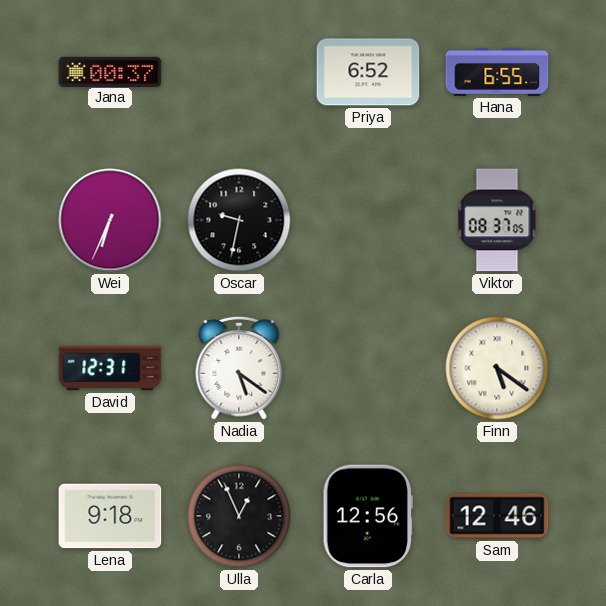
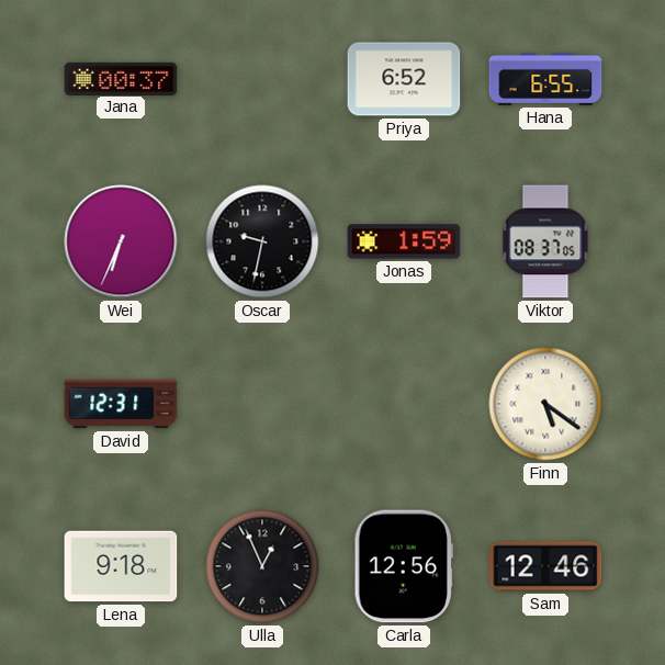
Jonas: none -> 1:59 (404, 241)
Nadia: 5:21 -> none (239, 369)
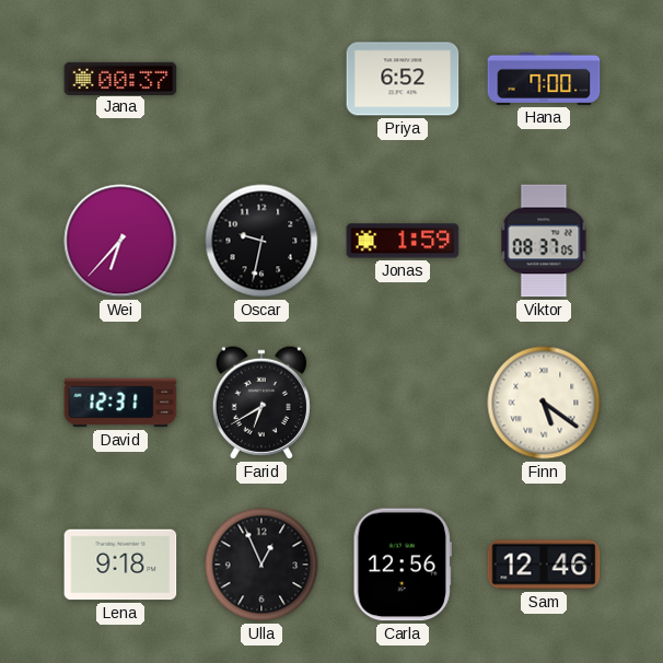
Hana: 6:55 -> 7:00 (544, 79)
Wei: 6:34 -> 6:37 (120, 241)
Farid: none -> 6:40 (261, 403)
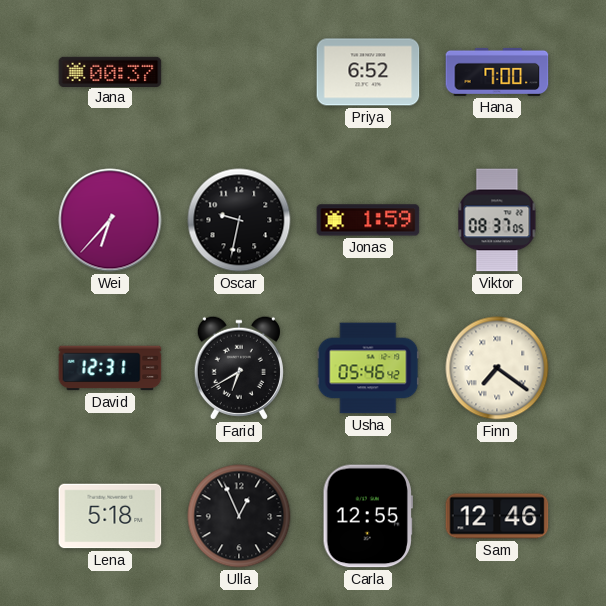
Usha: none -> 05:46 (368, 368)
Finn: 5:21 -> 7:21 (497, 368)
Lena: 9:18 -> 5:18 (110, 516)
Carla: 12:56 -> 12:55 (368, 516)
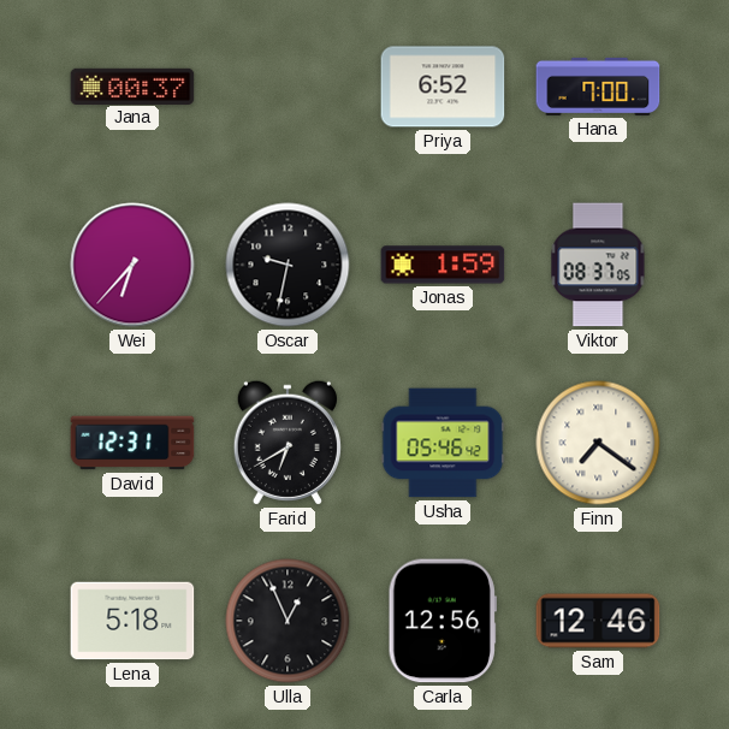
Carla: 12:55 -> 12:56 (443, 621)
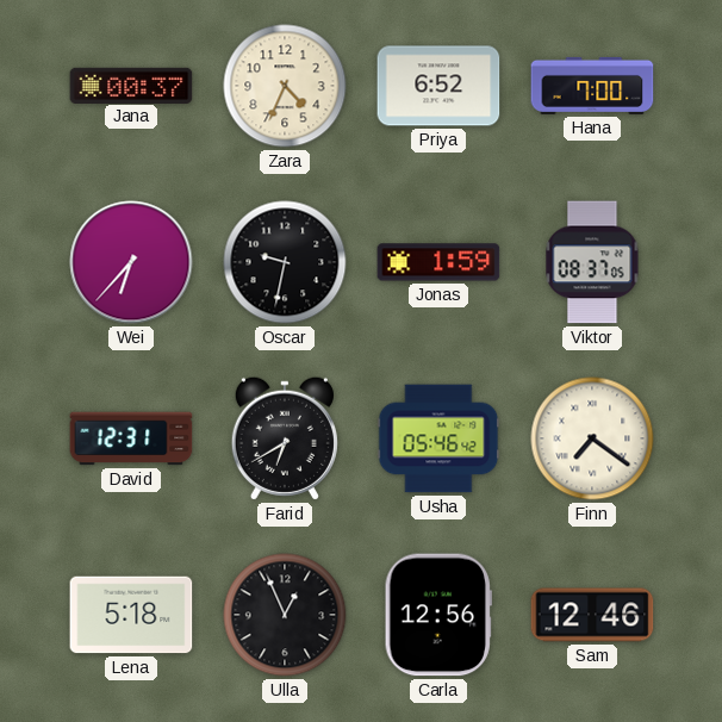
Zara: none -> 4:34 (285, 86)
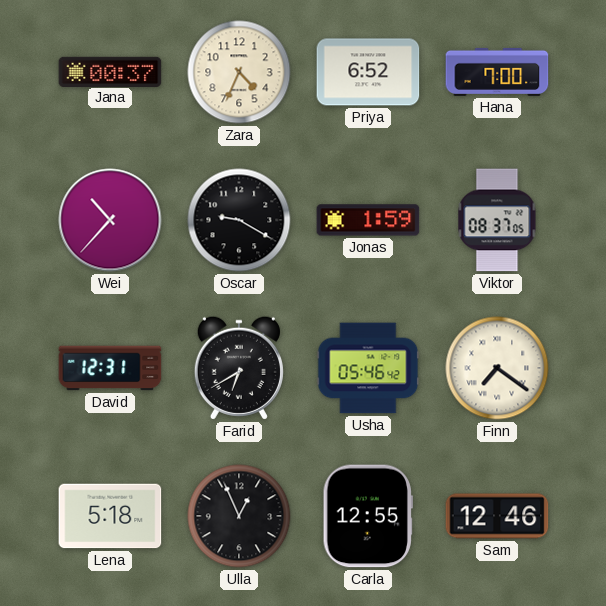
Wei: 6:37 -> 10:37 (110, 220)
Oscar: 9:32 -> 9:20 (239, 220)
Carla: 12:56 -> 12:55 (368, 516)
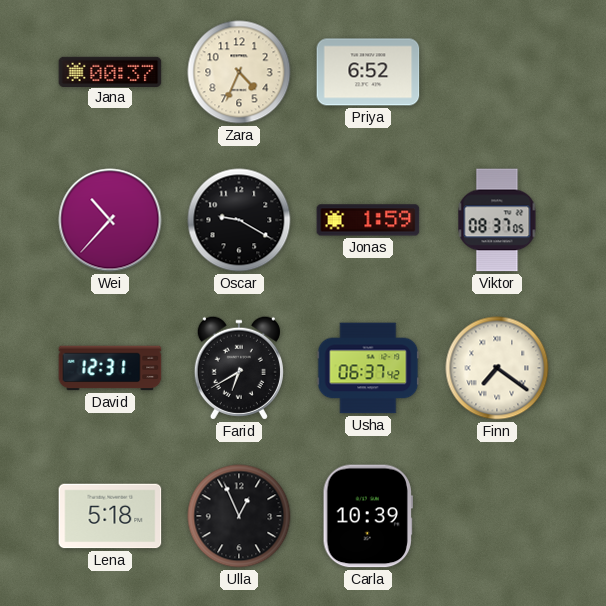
Hana: 7:00 -> none (497, 72)
Usha: 05:46 -> 06:37 (368, 368)
Carla: 12:55 -> 10:39 (368, 516)
Sam: 12:46 -> none (497, 516)
